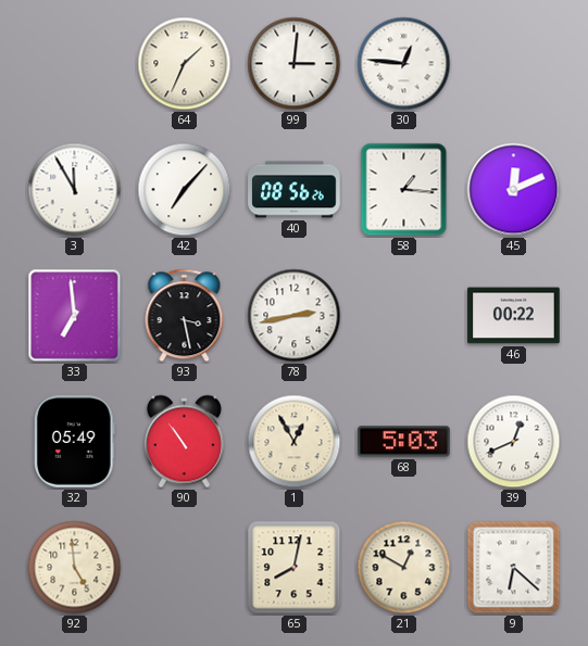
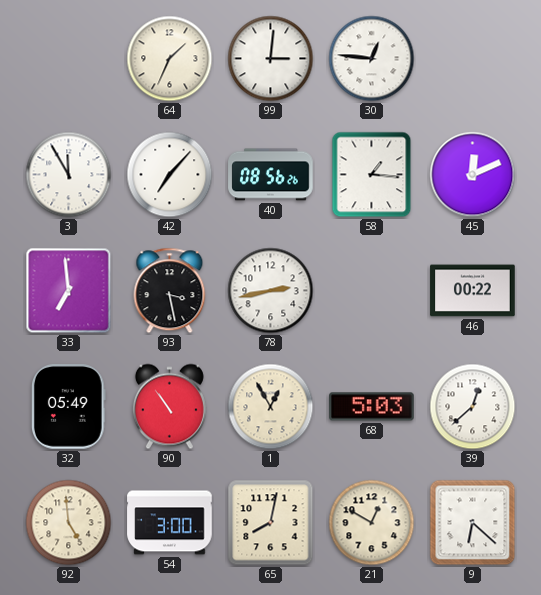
39: 12:41 -> 12:38 (473, 407)
54: none -> 3:00 (170, 523)
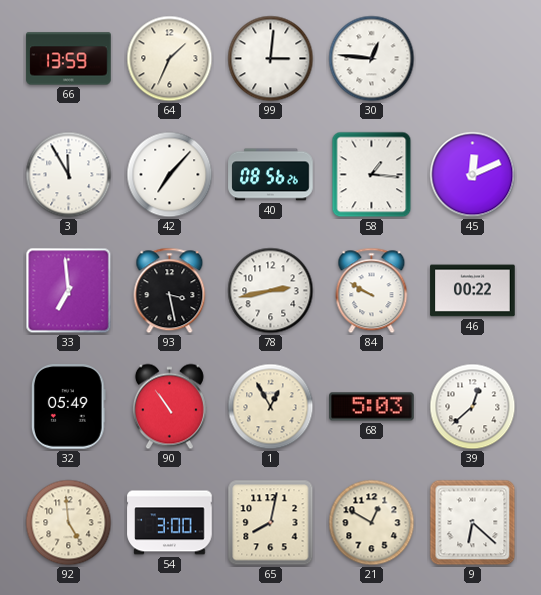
66: none -> 13:59 (69, 59)
84: none -> 9:50 (372, 291)
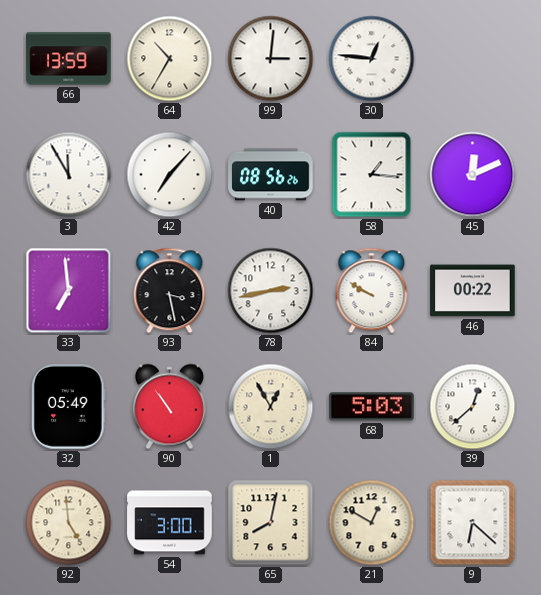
64: 1:34 -> 10:35 (170, 59)
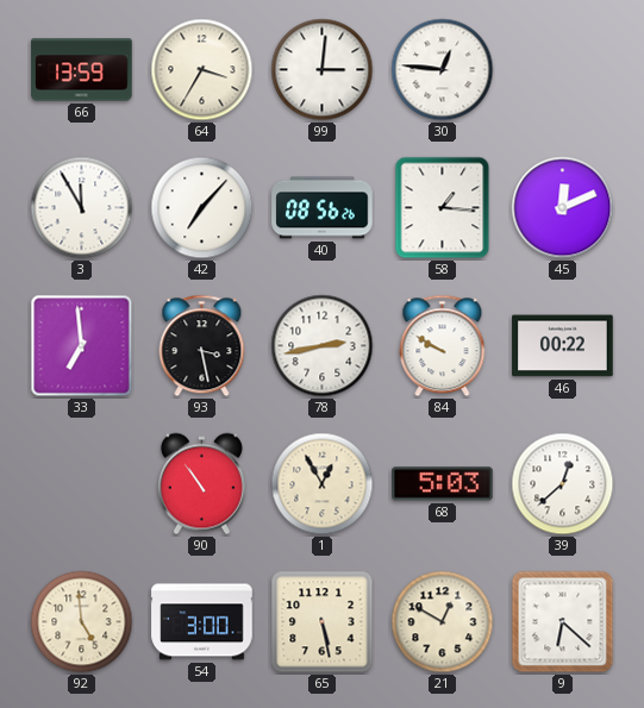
64: 10:35 -> 3:35 (202, 70)
32: 05:49 -> none (68, 407)
65: 8:02 -> 5:28 (323, 622)
